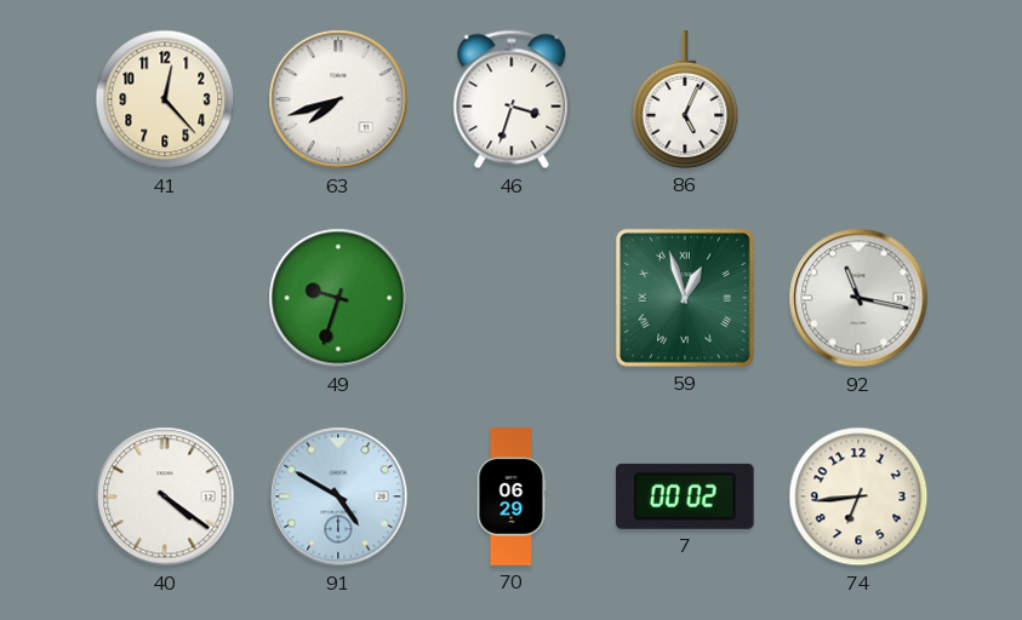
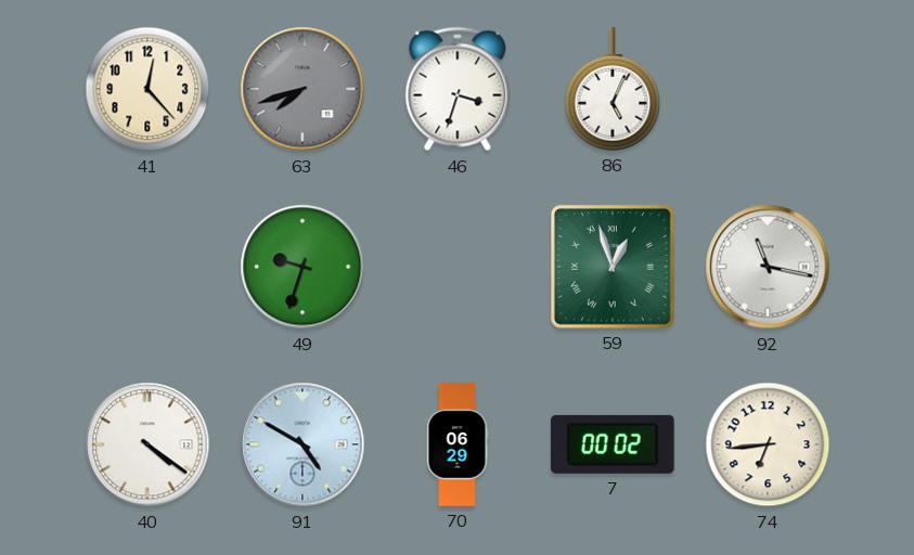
63 dial: white -> grey (302, 89)
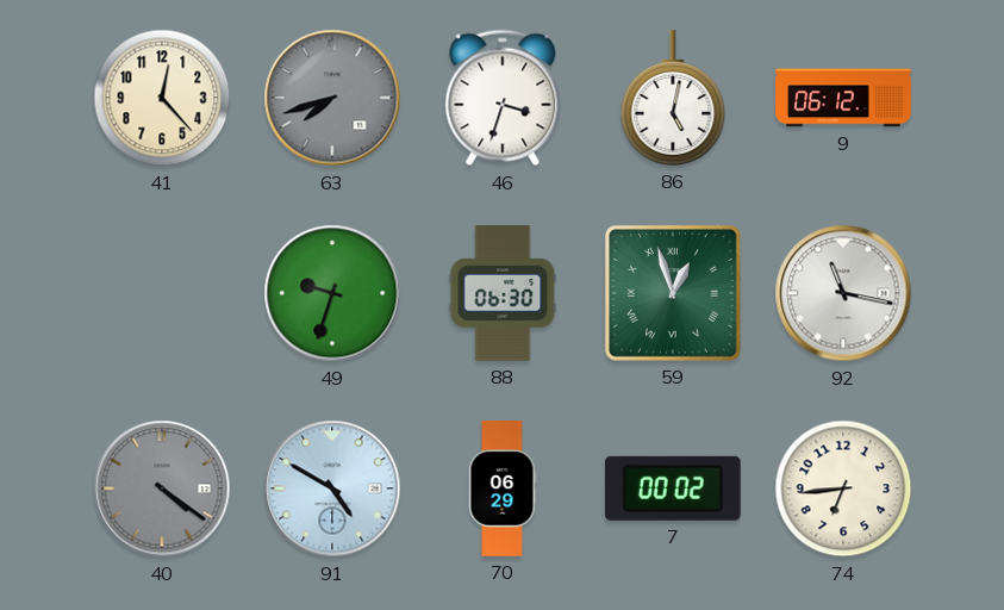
86: 5:04 -> 5:02 (673, 98)
9: none -> 06:12 (843, 98)
88: none -> 06:30 (503, 293)
40 dial: white -> grey (162, 488)
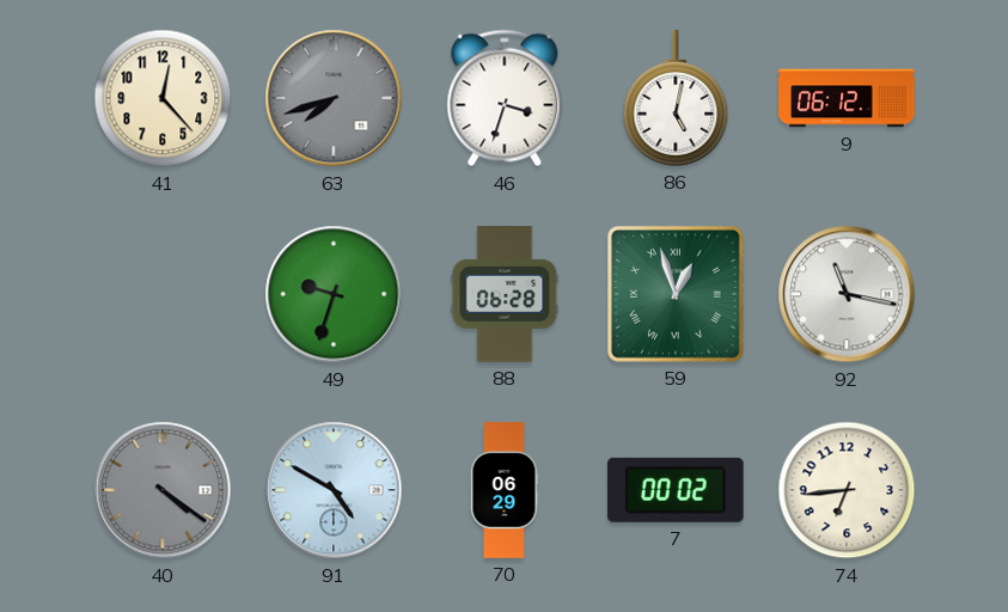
88: 06:30 -> 06:28 (505, 294)
